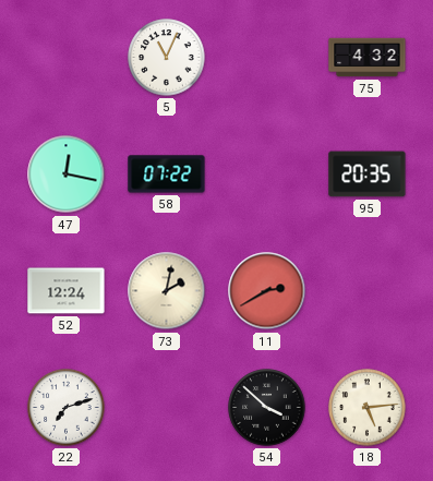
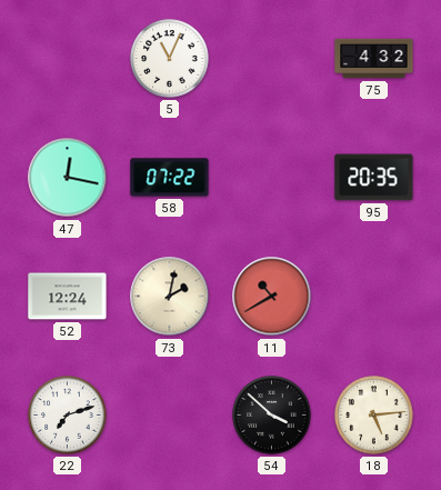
11: 2:40 -> 10:40 (272, 297)
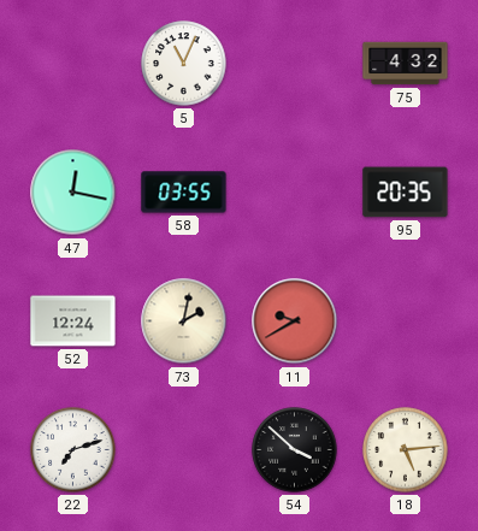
58: 07:22 -> 03:55 (184, 193)
11: 10:40 -> 9:40 (295, 321)
